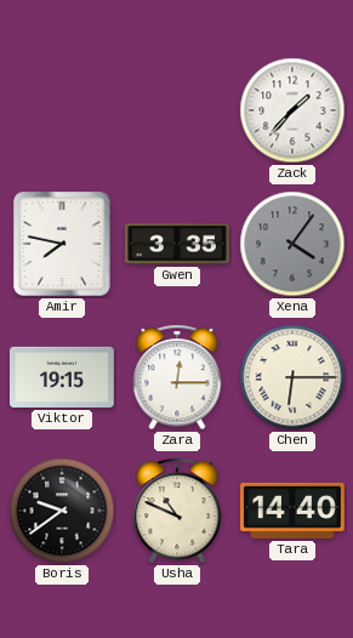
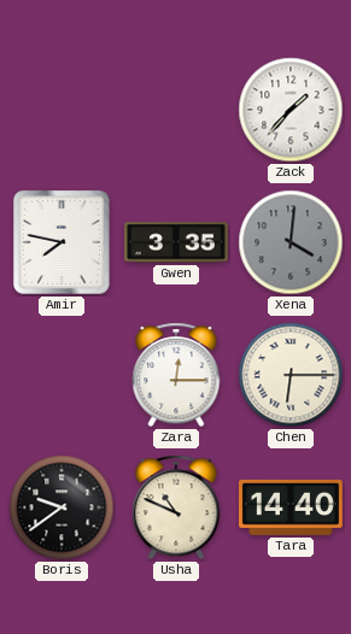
Xena: 4:06 -> 4:01 (291, 242)
Viktor: 19:15 -> none (63, 377)
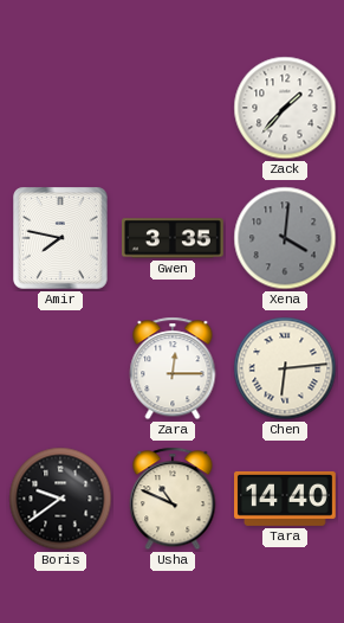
Chen: 6:15 -> 6:14 (285, 368)
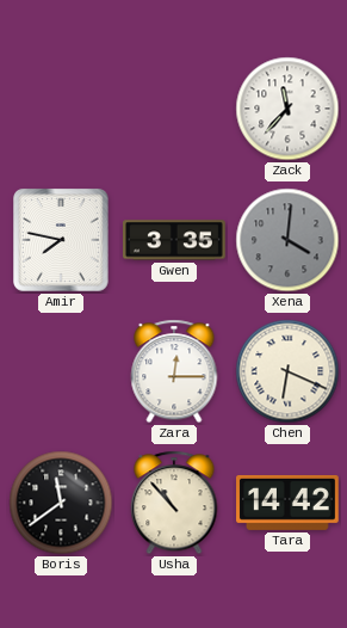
Zack: 1:37 -> 11:37 (287, 109)
Chen: 6:14 -> 6:19 (287, 371)
Boris: 9:39 -> 11:39 (61, 503)
Usha: 10:49 -> 10:53 (174, 503)
Tara: 14:40 -> 14:42 (289, 503)
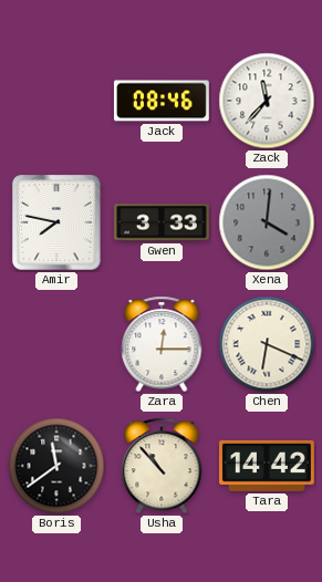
Jack: none -> 08:46 (162, 101)
Gwen: 3:35 -> 3:33 (163, 222)
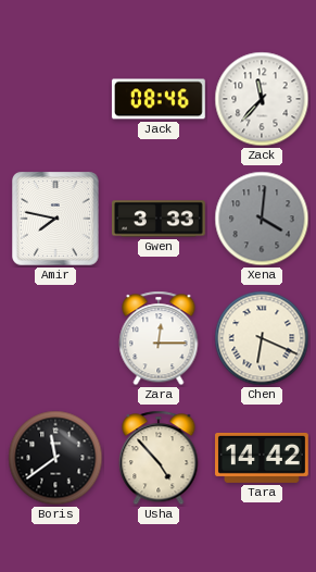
Usha: 10:53 -> 4:53 (159, 458)
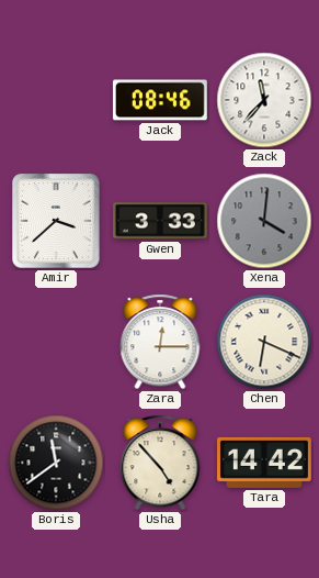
Amir: 7:47 -> 3:38 (57, 222)
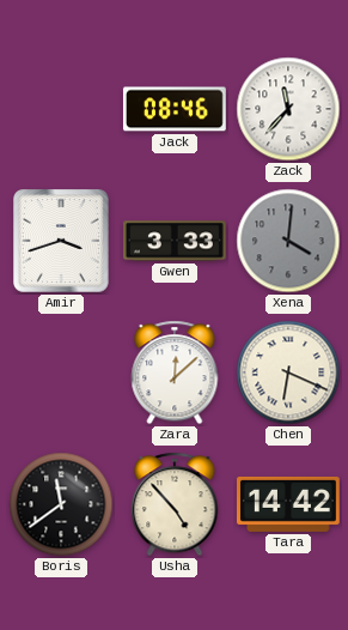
Amir: 3:38 -> 3:42 (62, 242)
Zara: 12:15 -> 12:08 (175, 372)
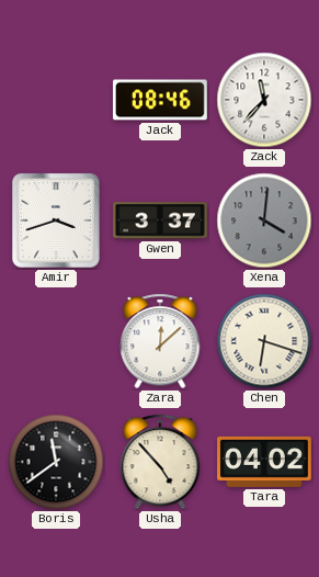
Gwen: 3:33 -> 3:37 (161, 220)
Chen: 6:19 -> 6:18 (264, 341)
Tara: 14:42 -> 04:02 (265, 462)
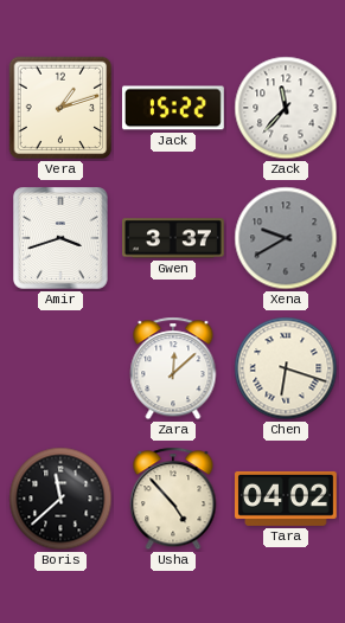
Vera: none -> 1:12 (60, 108)
Jack: 08:46 -> 15:22 (173, 108)
Xena: 4:01 -> 9:40 (286, 238)
Boris: 11:39 -> 11:38 (60, 499)
